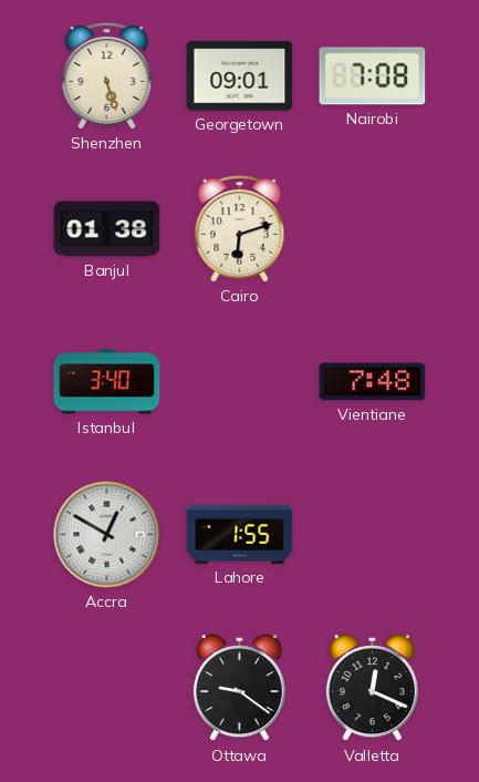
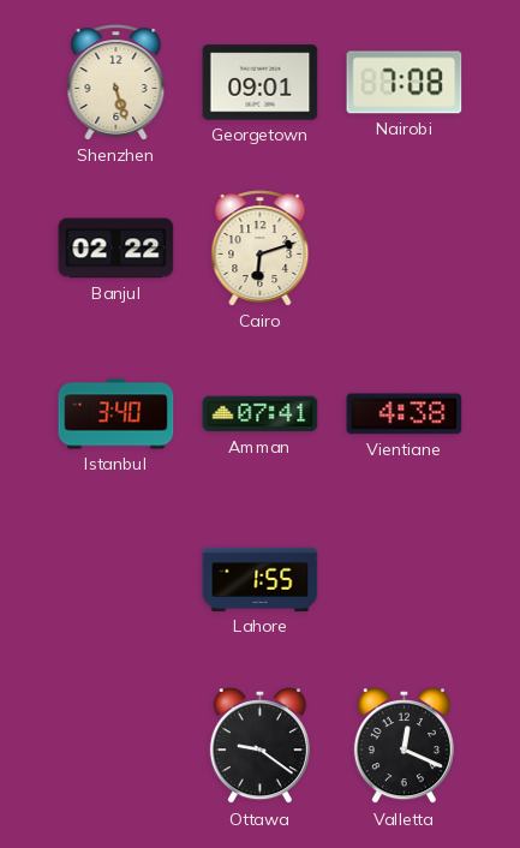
Banjul: 01:38 -> 02:22 (116, 249)
Amman: none -> 07:41 (261, 414)
Vientiane: 7:48 -> 4:38 (405, 414)
Accra: 12:50 -> none (107, 535)
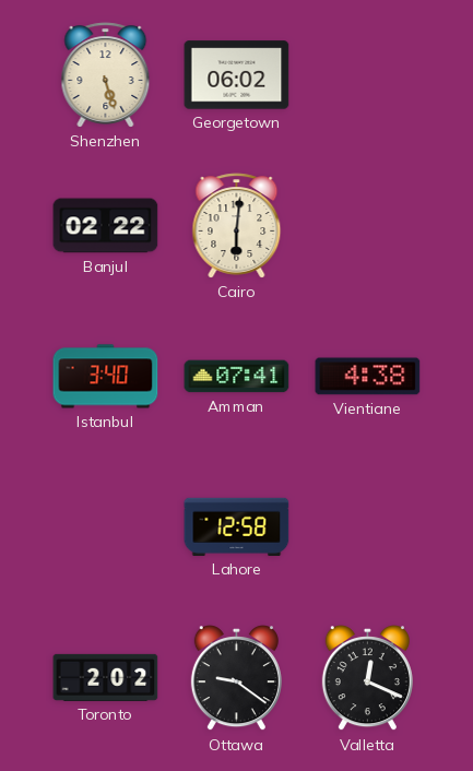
Georgetown: 09:01 -> 06:02 (237, 75)
Nairobi: 7:08 -> none (405, 83)
Cairo: 6:12 -> 6:01 (237, 226)
Lahore: 1:55 -> 12:58 (237, 526)
Toronto: none -> 2:02 (106, 677)
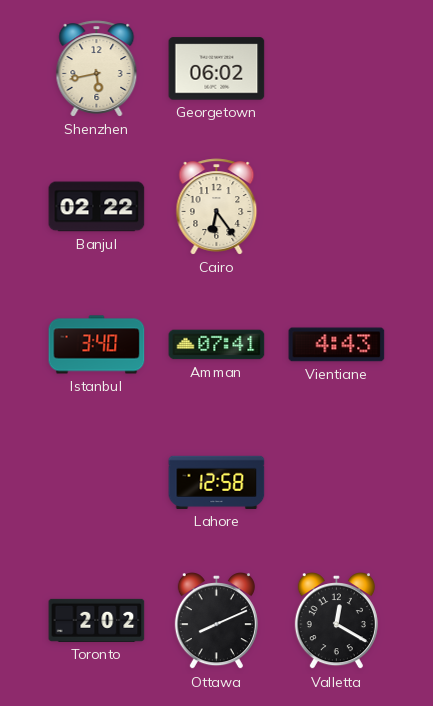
Shenzhen: 5:27 -> 5:43 (97, 69)
Cairo: 6:01 -> 6:24 (217, 207)
Vientiane: 4:38 -> 4:43 (337, 345)
Ottawa: 9:21 -> 8:11 (216, 621)
Valletta: 12:19 -> 12:20 (336, 621)
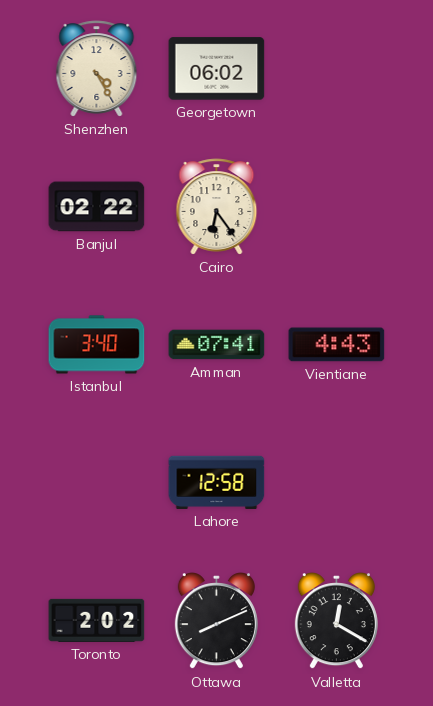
Shenzhen: 5:43 -> 4:25 (97, 69)
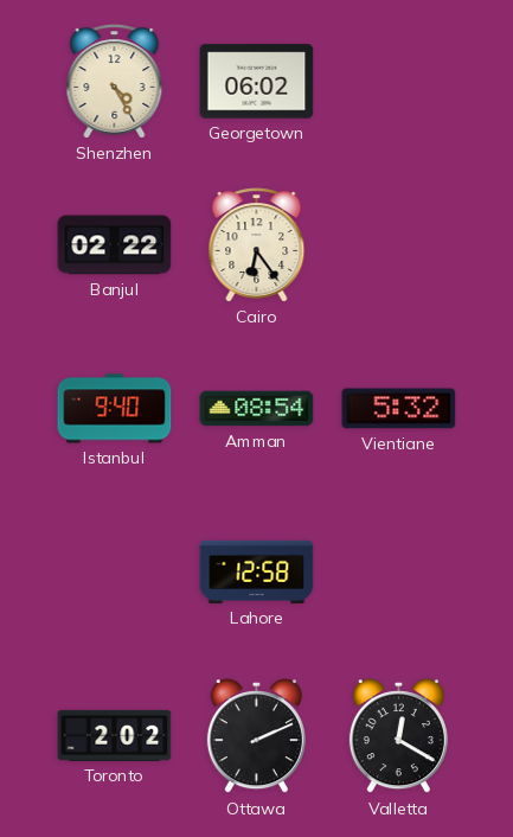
Istanbul: 3:40 -> 9:40 (115, 409)
Amman: 07:41 -> 08:54 (257, 409)
Vientiane: 4:43 -> 5:32 (399, 409)
Ottawa: 8:11 -> 2:11 (256, 736)
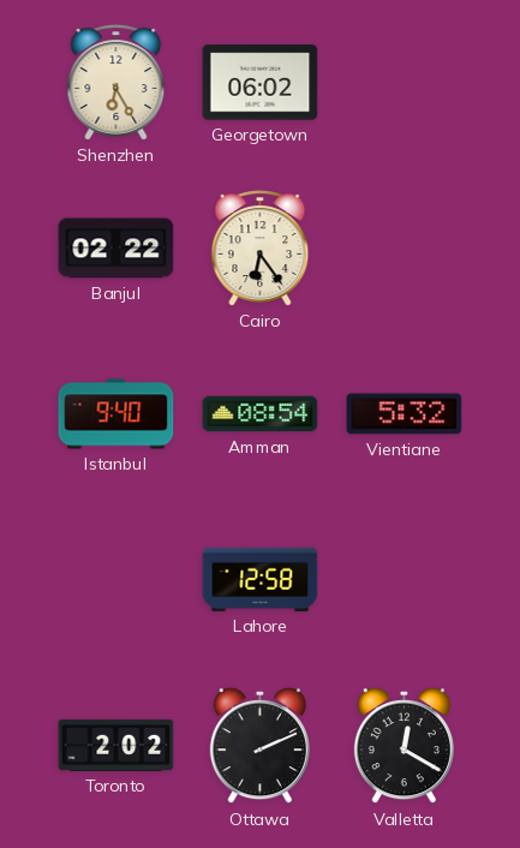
Shenzhen: 4:25 -> 6:25 (116, 83)
